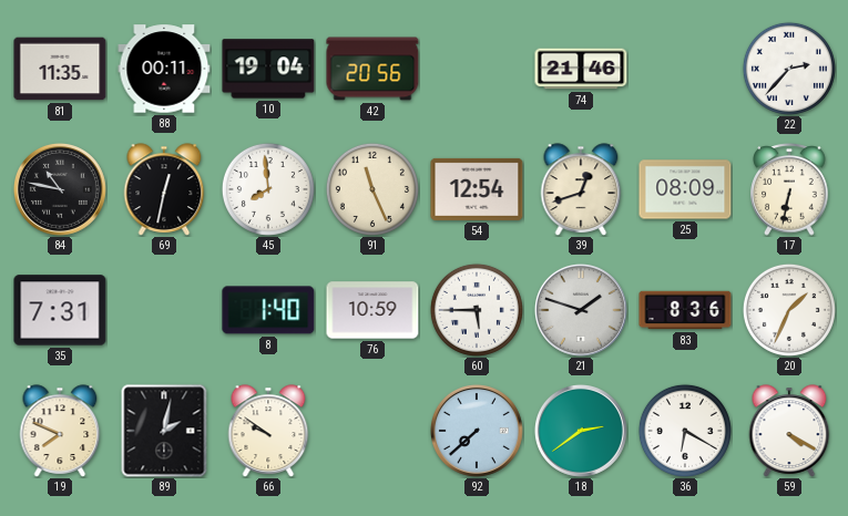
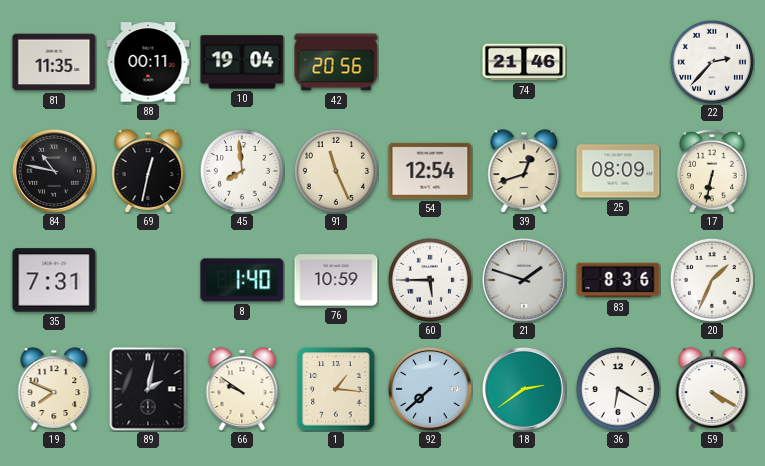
1: none -> 1:16 (336, 389)
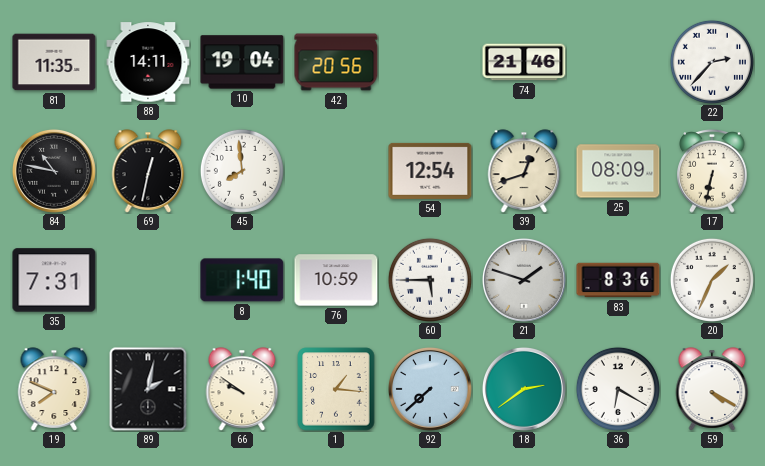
88: 00:11 -> 14:11 (148, 62)
91: 11:26 -> none (336, 171)
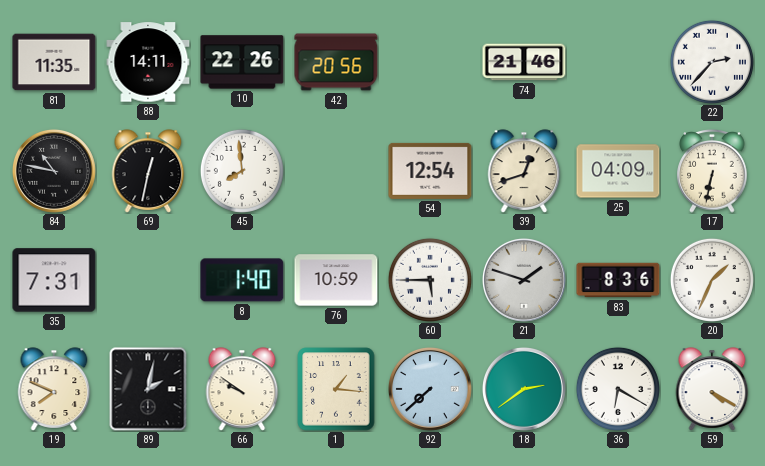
10: 19:04 -> 22:26 (242, 62)
25: 08:09 -> 04:09 (618, 171)
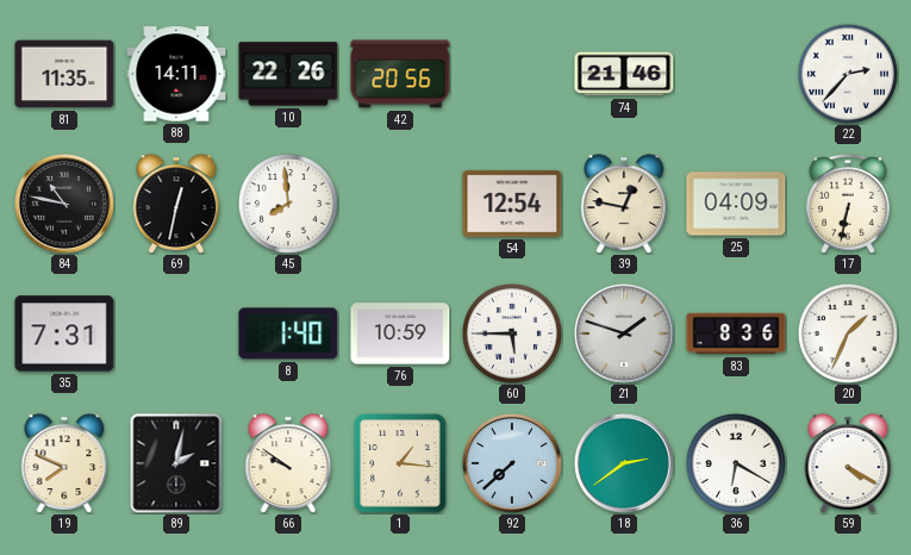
39: 12:42 -> 12:47 (624, 204)
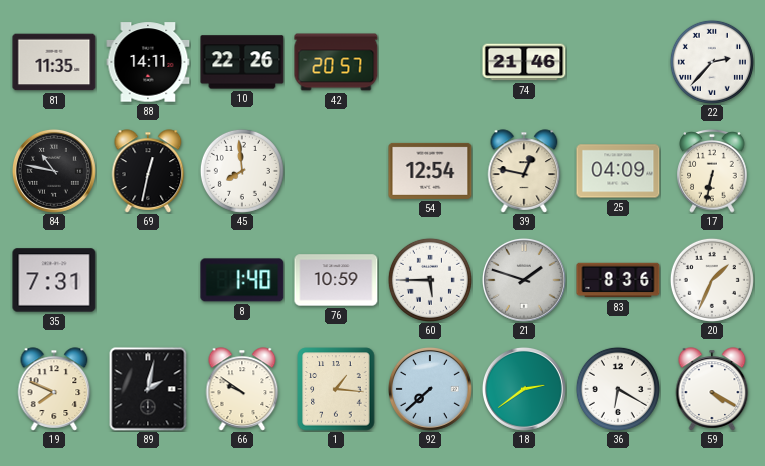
42: 20:56 -> 20:57 (336, 62)
